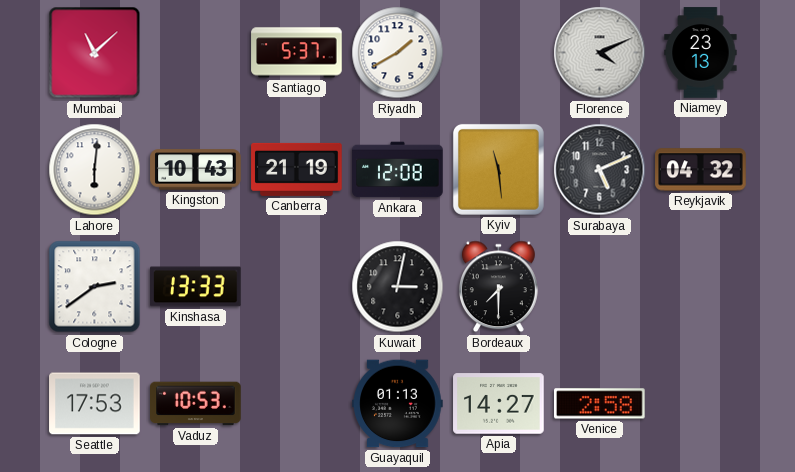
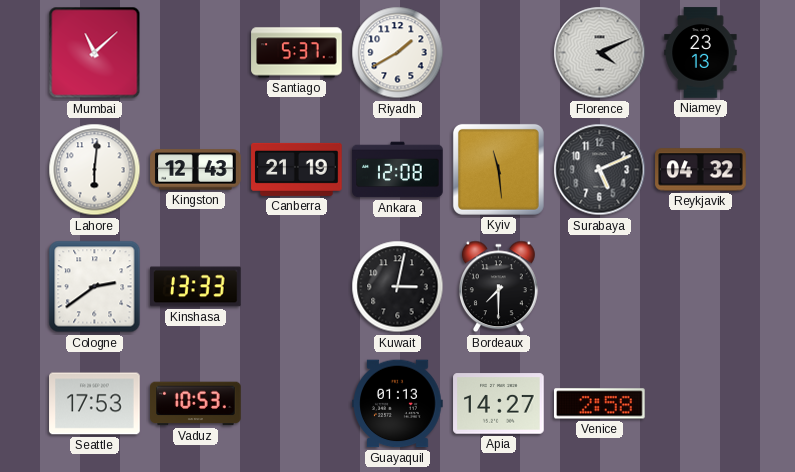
Kingston: 10:43 -> 12:43 (196, 170)
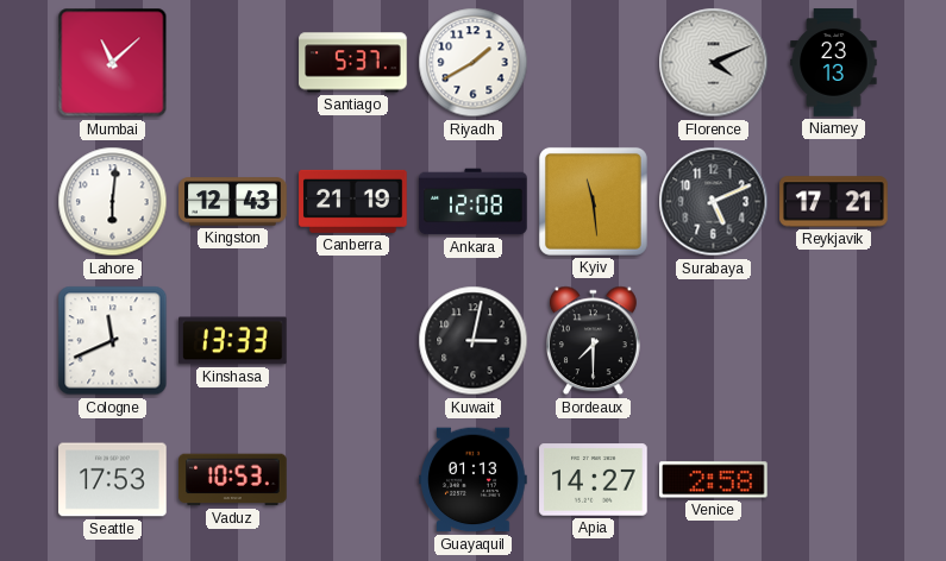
Reykjavik: 04:32 -> 17:21 (834, 202)
Cologne: 2:39 -> 11:41 (113, 341)
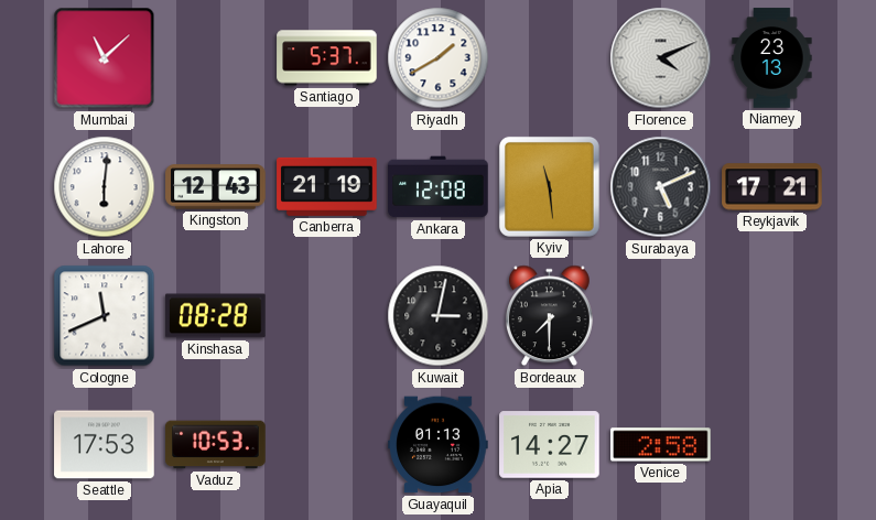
Kinshasa: 13:33 -> 08:28 (216, 316)
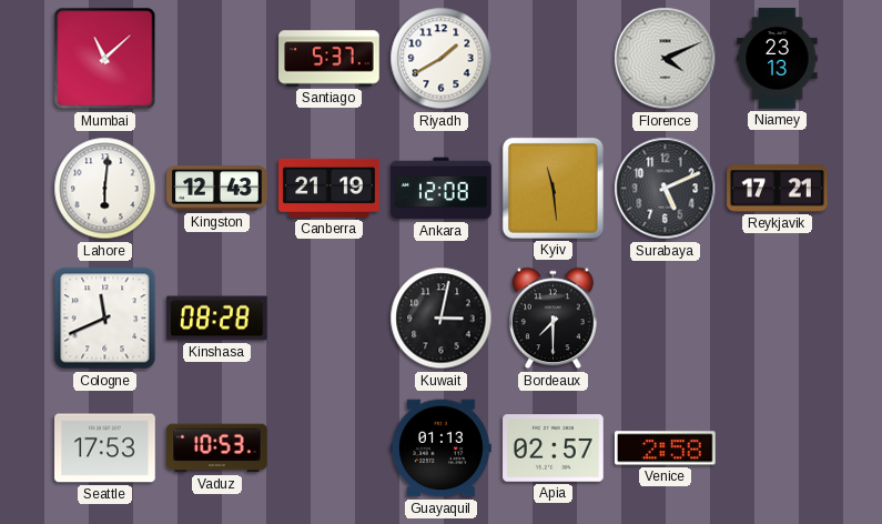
Apia: 14:27 -> 02:57 (554, 449)
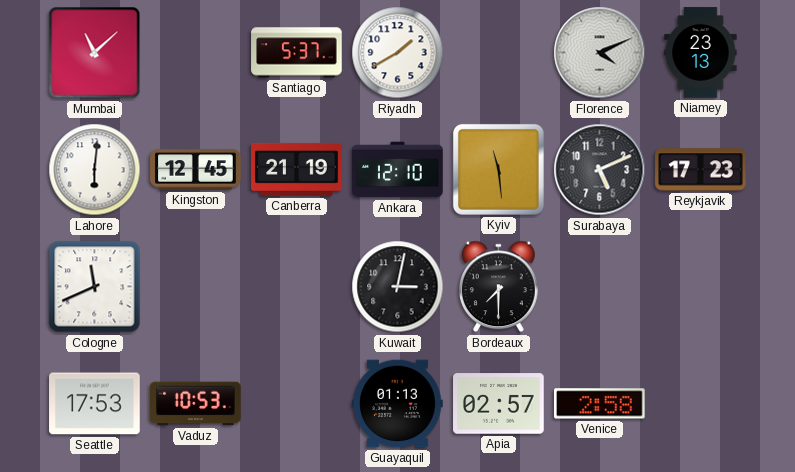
Kingston: 12:43 -> 12:45 (196, 170)
Ankara: 12:08 -> 12:10 (398, 170)
Reykjavik: 17:21 -> 17:23 (701, 170)
Kinshasa: 08:28 -> none (217, 319)
